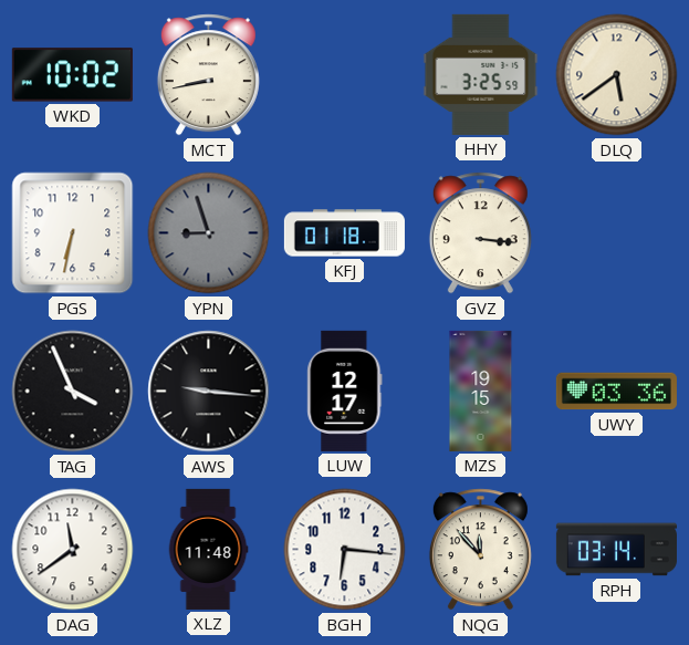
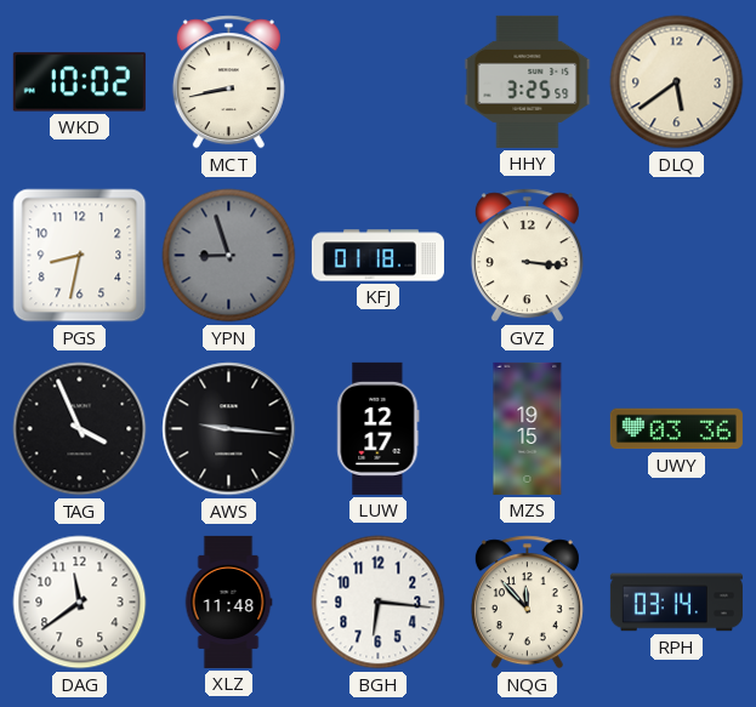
PGS: 6:32 -> 8:32 (80, 256)
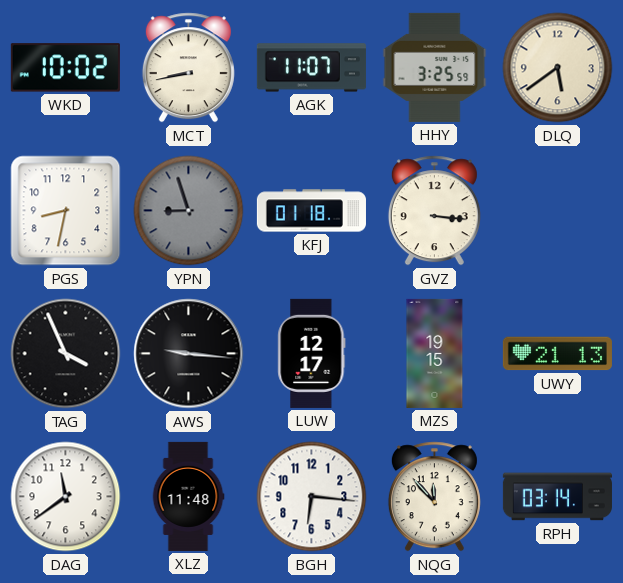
AGK: none -> 11:07 (311, 68)
UWY: 03:36 -> 21:13 (557, 354)
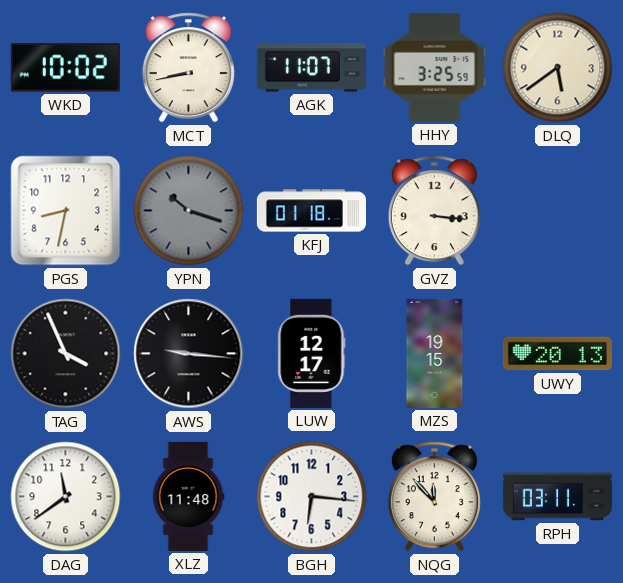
YPN: 8:57 -> 10:18 (189, 211)
UWY: 21:13 -> 20:13 (557, 354)
RPH: 03:14 -> 03:11 (557, 497)
